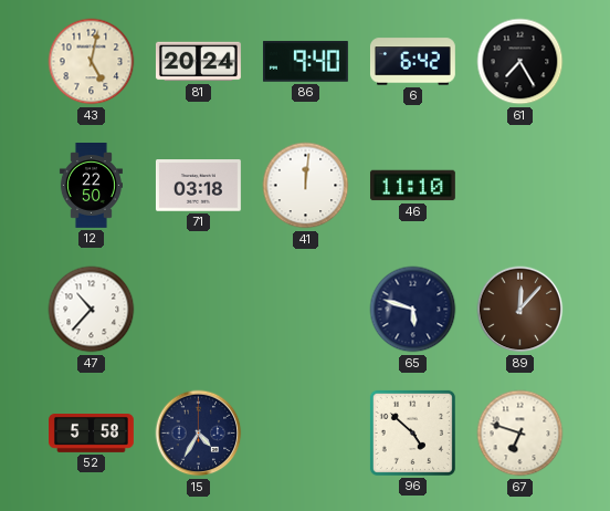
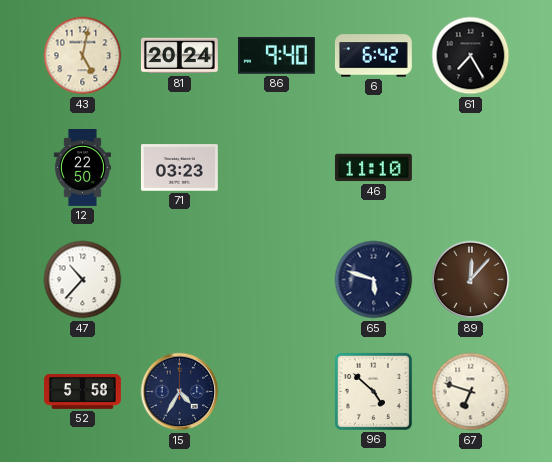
71: 03:18 -> 03:23 (179, 168)
41: 12:01 -> none (306, 186)
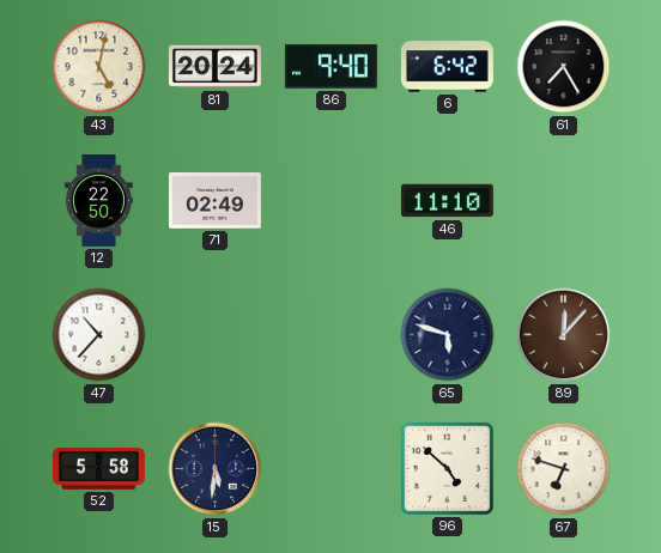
71: 03:23 -> 02:49 (214, 201)
15: 4:35 -> 5:31 (216, 469)
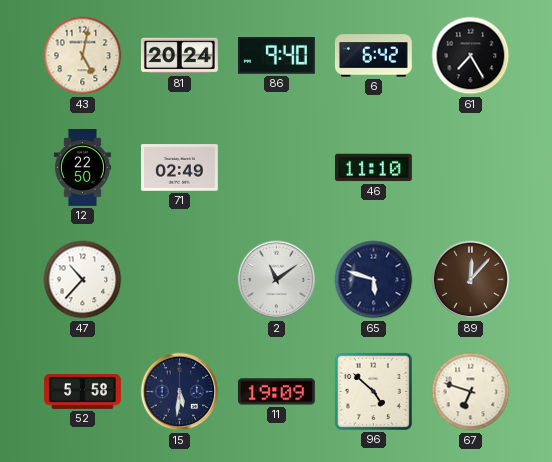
2: none -> 11:09 (277, 280)
11: none -> 19:09 (276, 392)
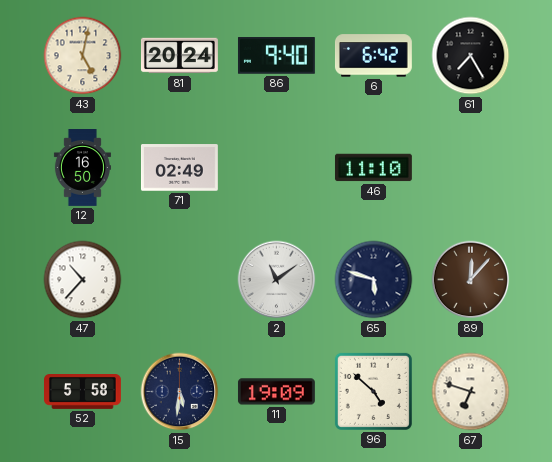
12: 22:50 -> 16:50 (82, 168)
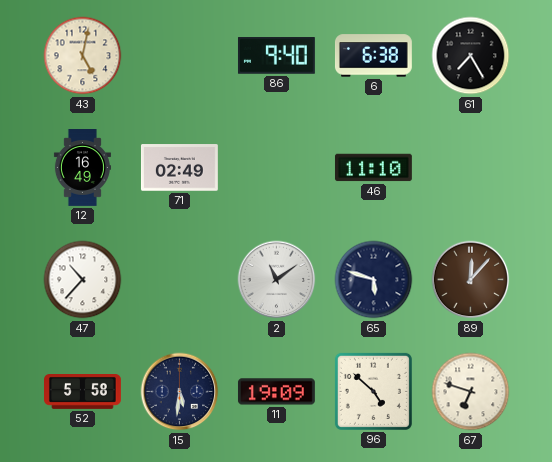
81: 20:24 -> none (179, 56)
6: 6:42 -> 6:38 (373, 56)
12: 16:50 -> 16:49 (82, 168)
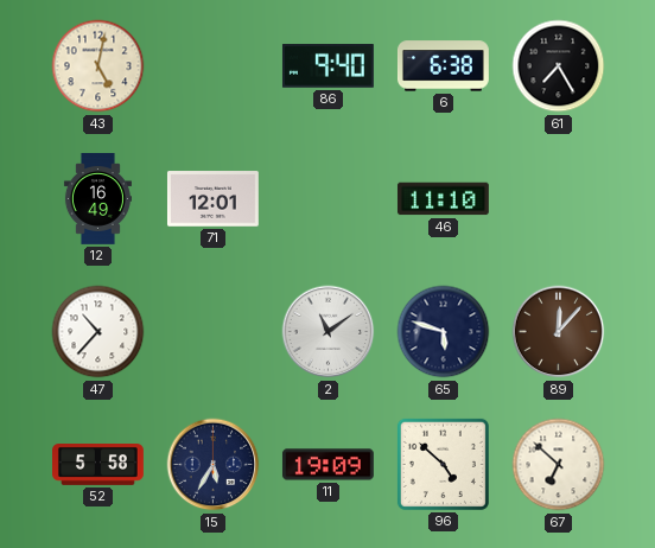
71: 02:49 -> 12:01 (212, 199)
15: 5:31 -> 5:35 (214, 465)
67: 6:48 -> 6:52 (559, 465)
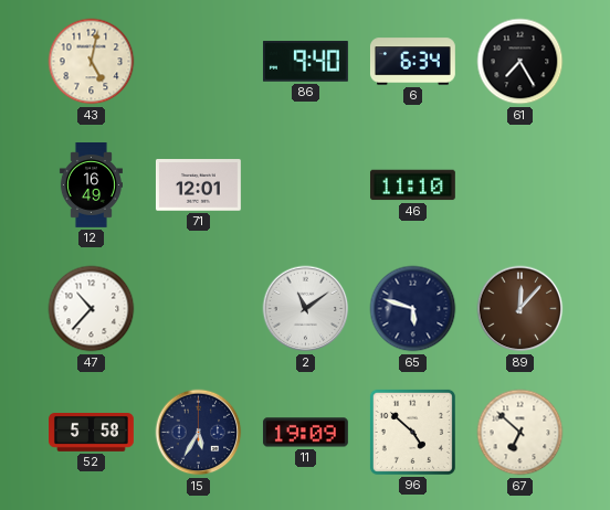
6: 6:38 -> 6:34 (412, 62)
